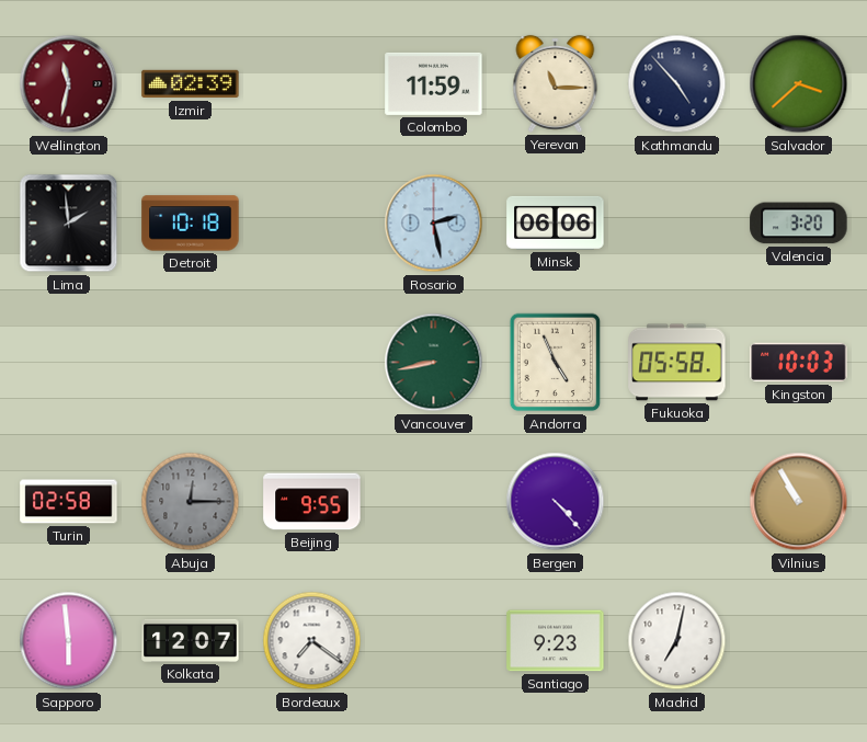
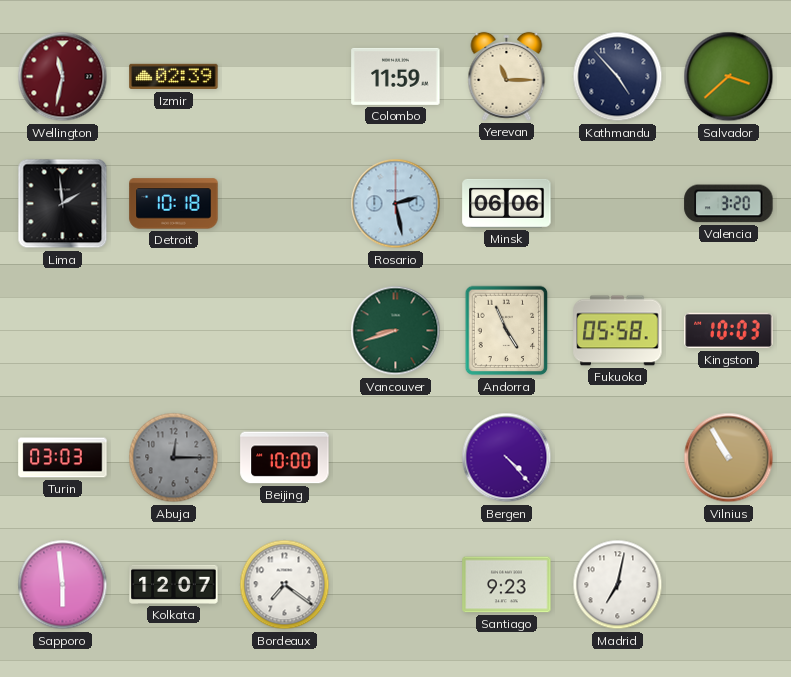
Vancouver: 8:43 -> 8:42 (396, 331)
Turin: 02:58 -> 03:03 (63, 458)
Beijing: 9:55 -> 10:00 (285, 458)
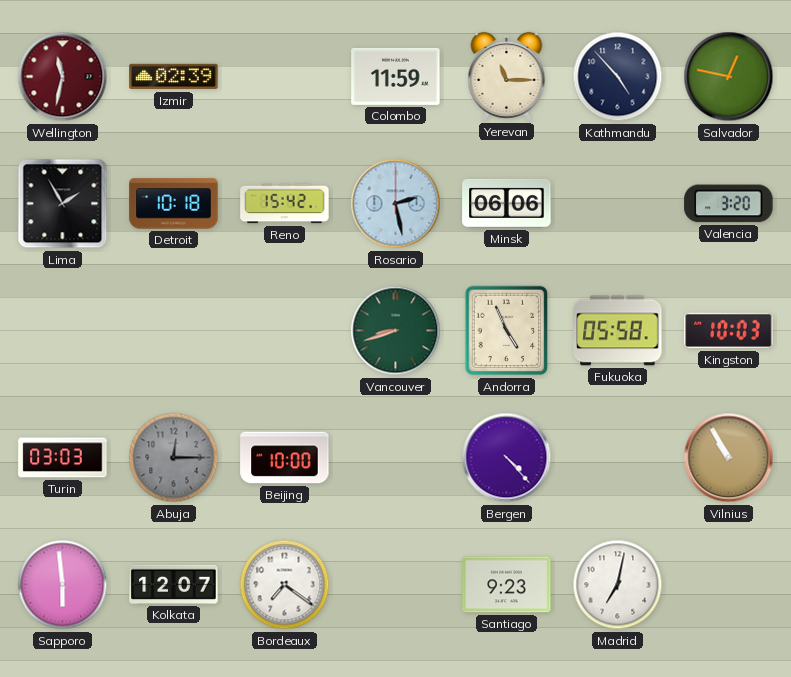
Salvador: 3:38 -> 12:47 (729, 77)
Lima: 1:59 -> 1:55 (63, 204)
Reno: none -> 15:42 (285, 204)
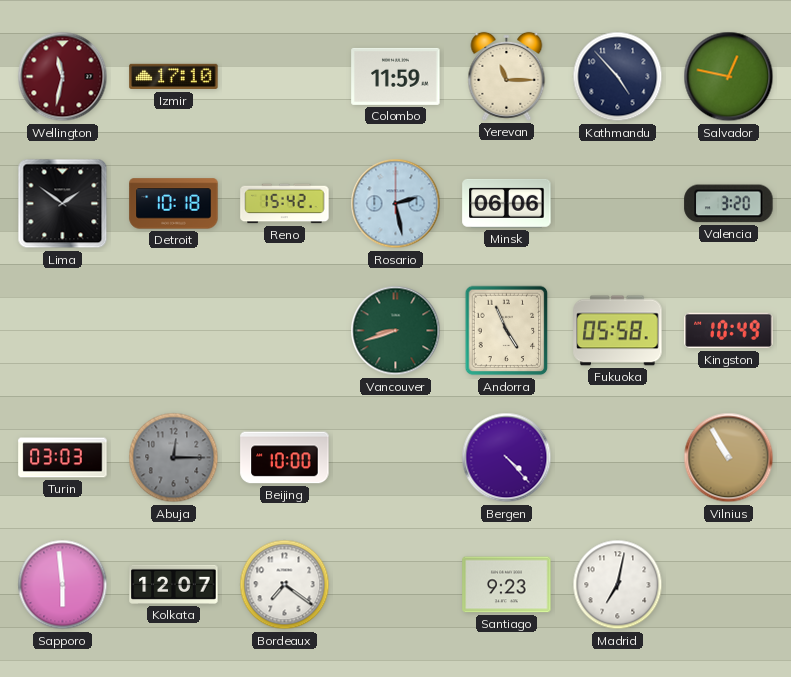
Izmir: 02:39 -> 17:10 (174, 77)
Lima: 1:55 -> 1:51 (63, 204)
Kingston: 10:03 -> 10:49 (729, 331)
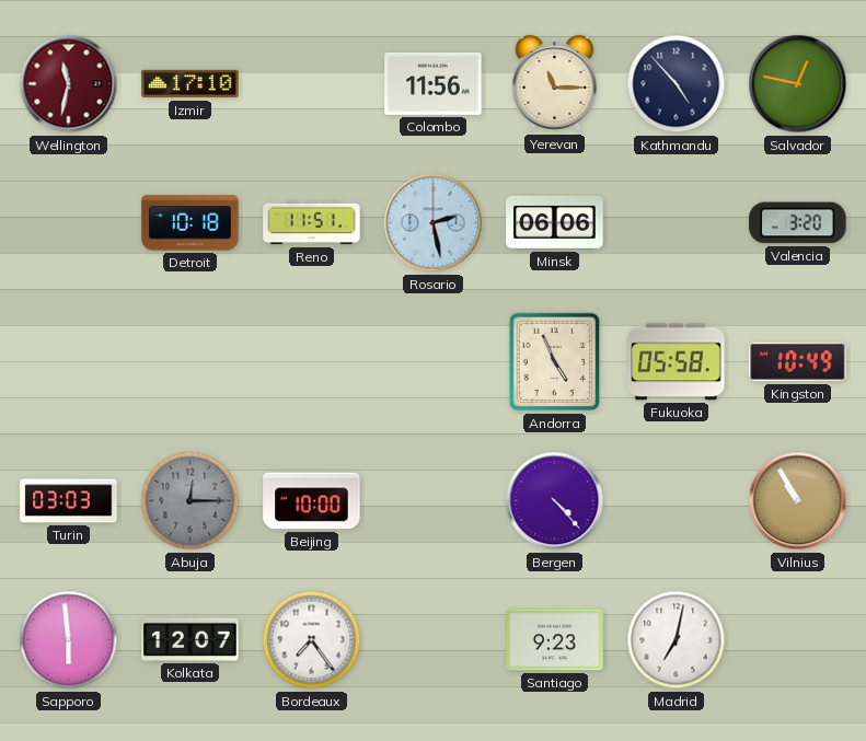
Colombo: 11:59 -> 11:56 (434, 83)
Lima: 1:51 -> none (63, 204)
Reno: 15:42 -> 11:51 (312, 223)
Vancouver: 8:42 -> none (396, 331)
Bordeaux: 7:21 -> 7:24 (312, 640)
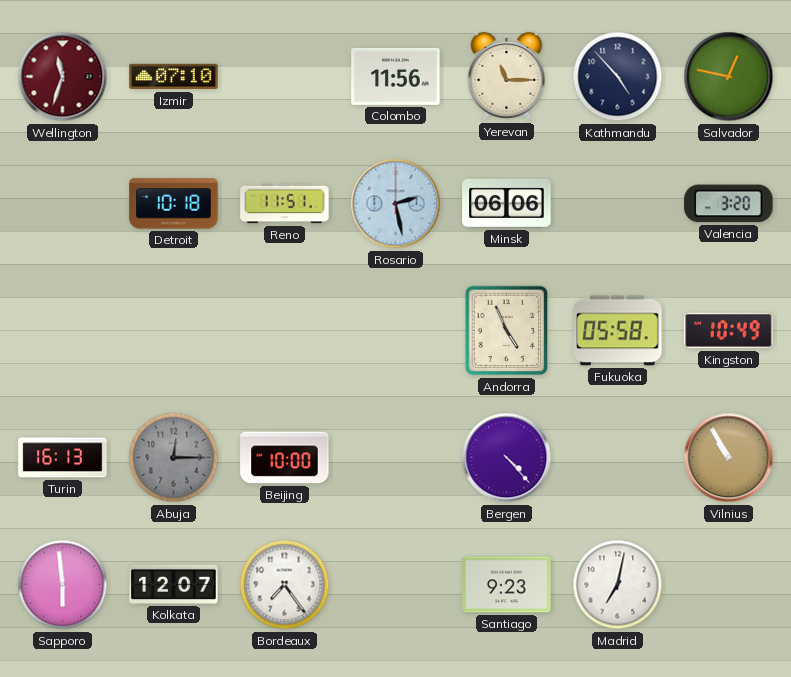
Wellington: 11:32 -> 11:33 (63, 77)
Izmir: 17:10 -> 07:10 (174, 77)
Turin: 03:03 -> 16:13 (63, 458)
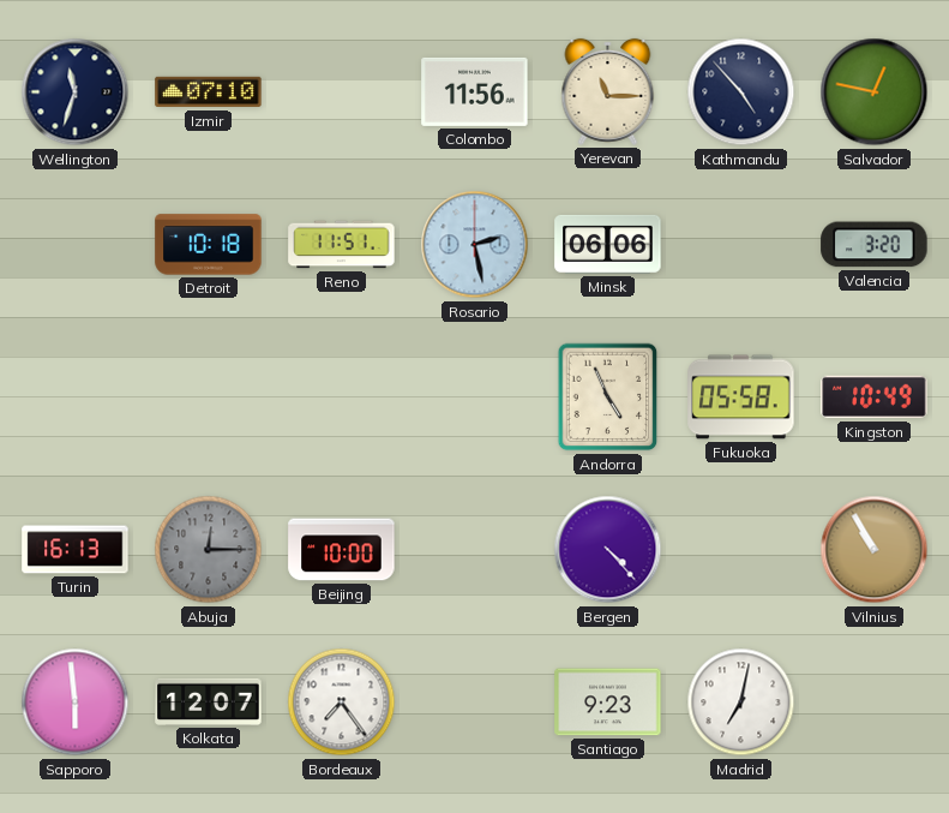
Wellington dial: burgundy -> navy (76, 92)
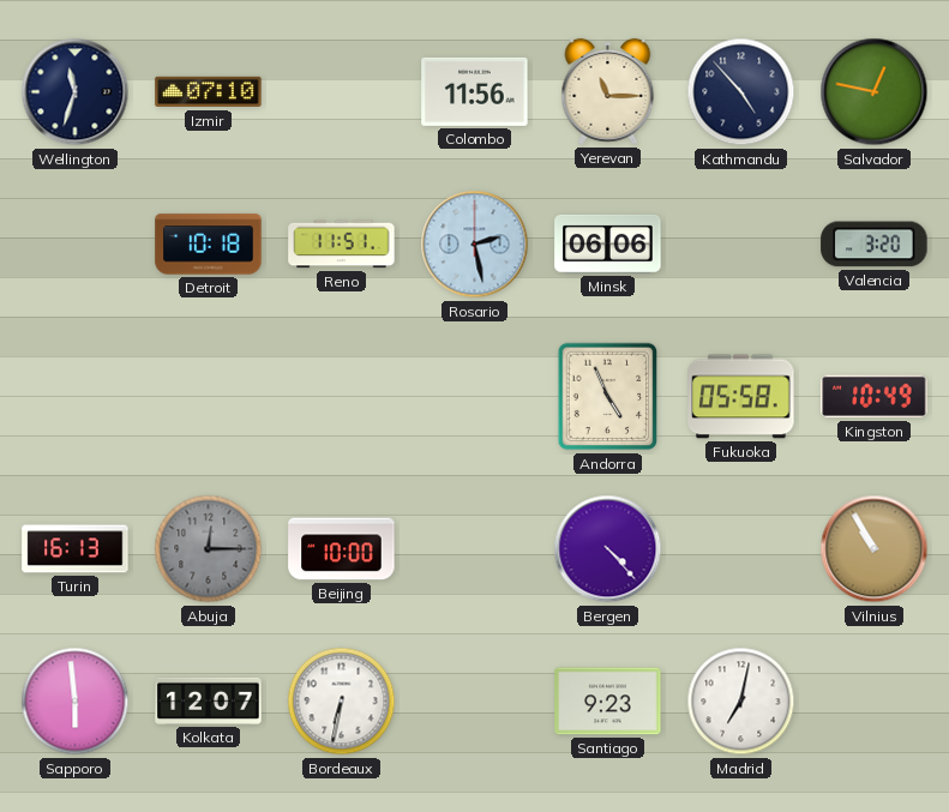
Bordeaux: 7:24 -> 6:32 (342, 702)
